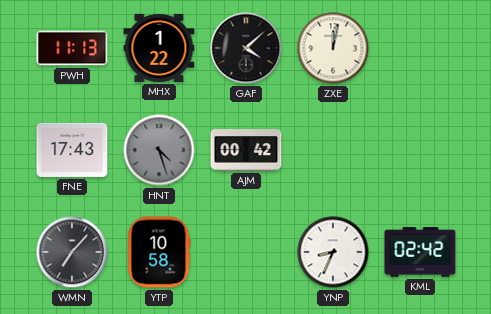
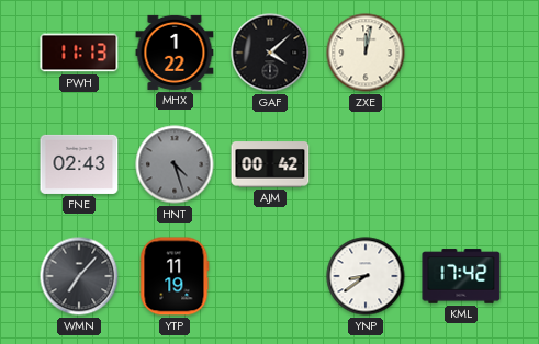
FNE: 17:43 -> 02:43 (79, 164)
YTP: 10:58 -> 11:19 (175, 276)
YNP: 8:34 -> 8:39 (366, 276)
KML: 02:42 -> 17:42 (461, 276)
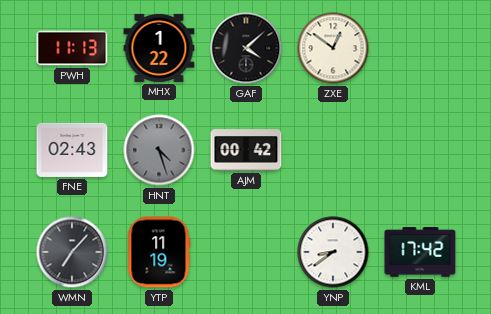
ZXE: 12:02 -> 12:51 (333, 48)
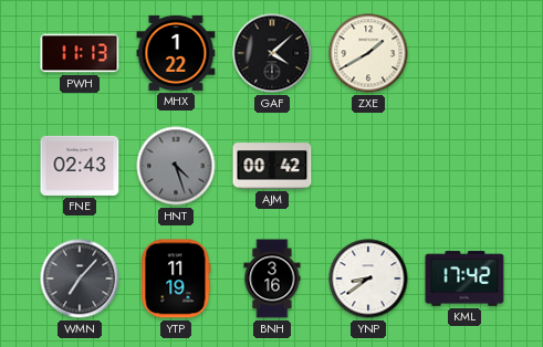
ZXE: 12:51 -> 1:40 (368, 53)
BNH: none -> 3:16 (272, 278)
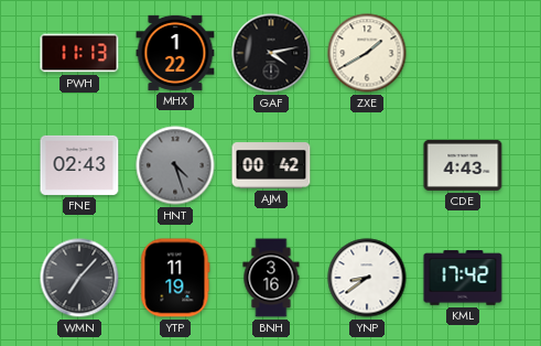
GAF: 4:08 -> 4:13 (271, 53)
CDE: none -> 4:43 (463, 165)
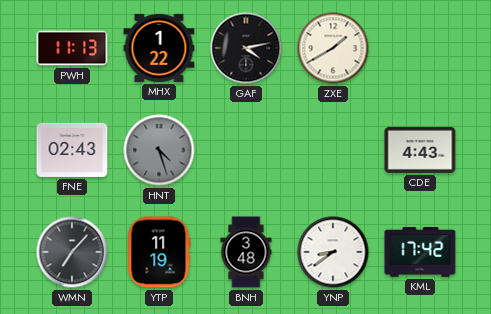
AJM: 00:42 -> none (271, 165)
BNH: 3:16 -> 3:48 (246, 252)
